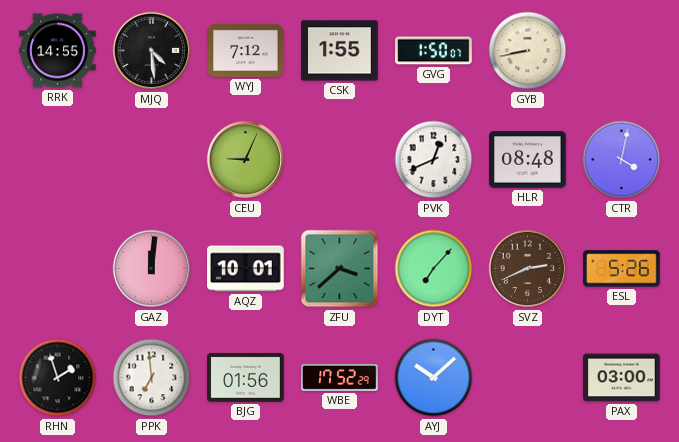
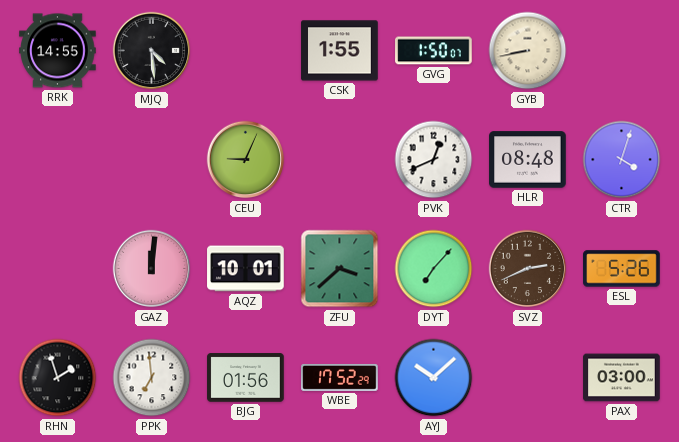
WYJ: 7:12 -> none (246, 50)
CTR: 4:02 -> 4:03 (622, 160)
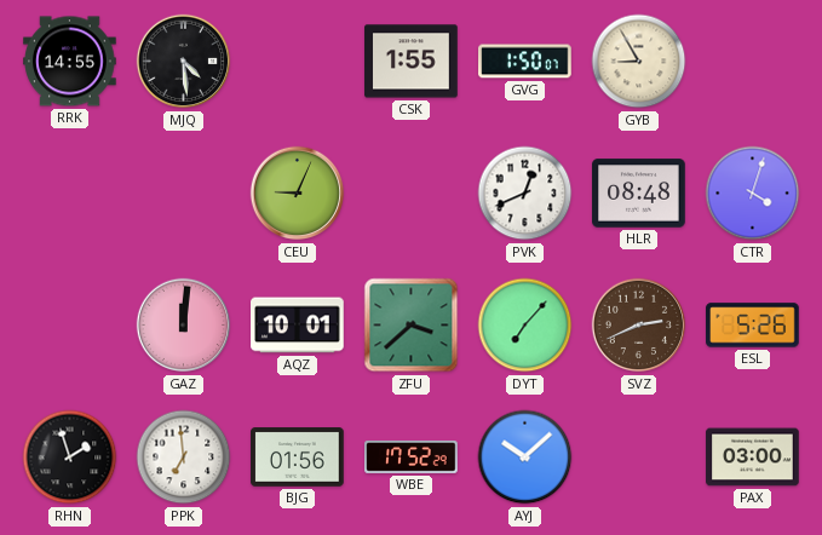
GYB: 8:43 -> 8:55 (639, 62)
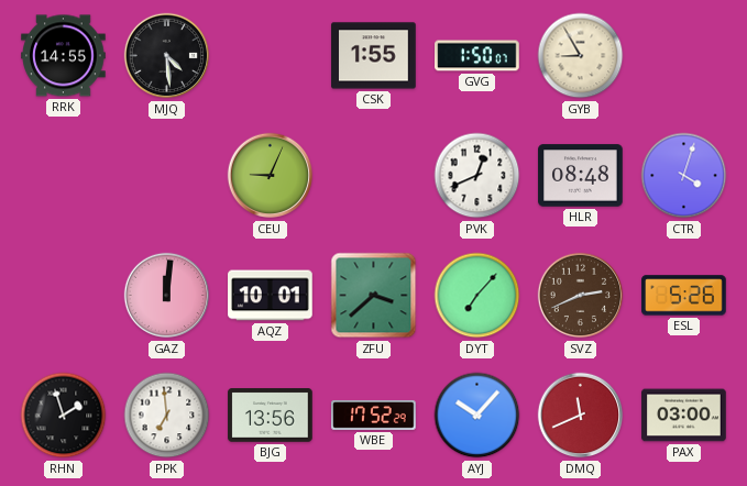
BJG: 01:56 -> 13:56 (271, 416)
AYJ: 10:08 -> 10:07 (477, 416)
DMQ: none -> 11:41 (581, 416)
